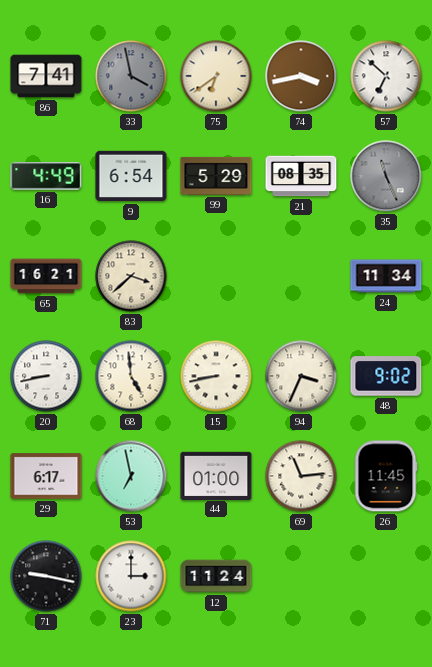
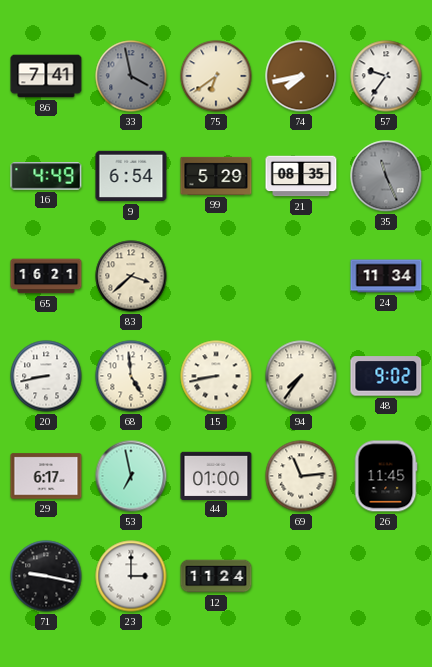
74: 3:43 -> 7:43 (301, 76)
57: 6:52 -> 9:36 (386, 76)
94: 3:34 -> 7:36 (301, 376)
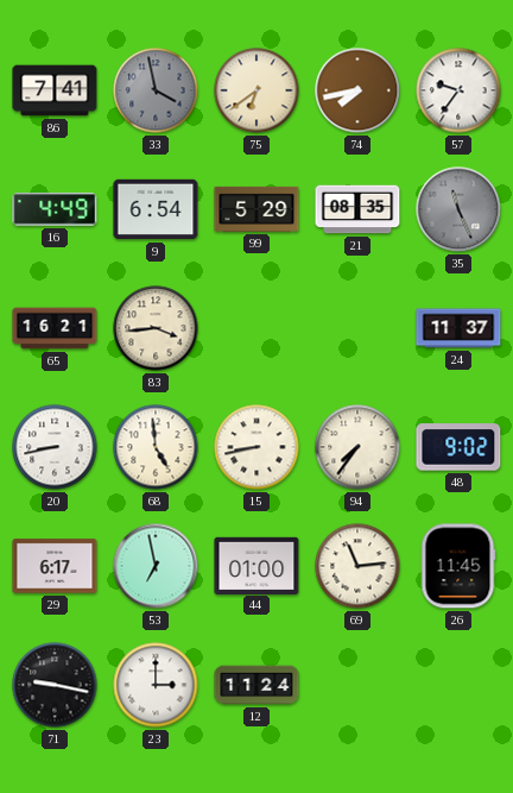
83: 3:38 -> 3:44 (156, 328)
24: 11:34 -> 11:37 (458, 328)
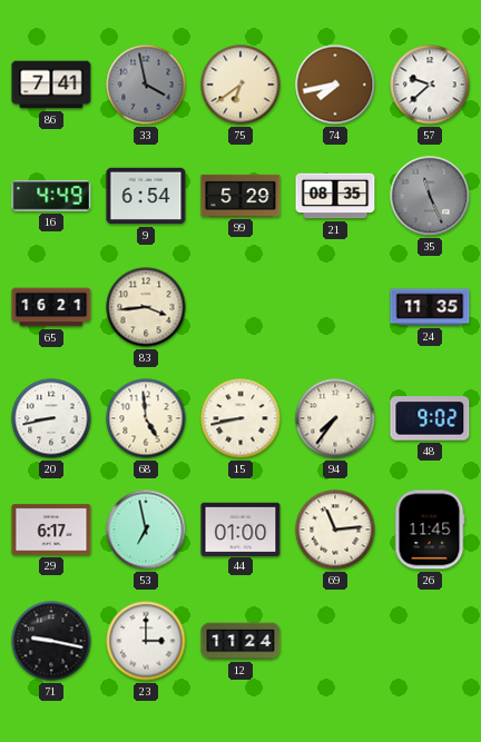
57: 9:36 -> 9:38 (430, 85)
24: 11:37 -> 11:35 (430, 307)
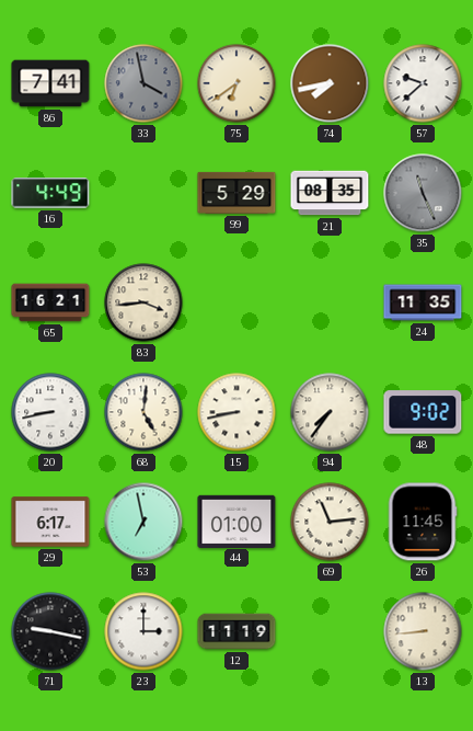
9: 6:54 -> none (146, 196)
68: 4:59 -> 5:01 (143, 412)
12: 11:24 -> 11:19 (236, 631)
13: none -> 8:44 (423, 631)
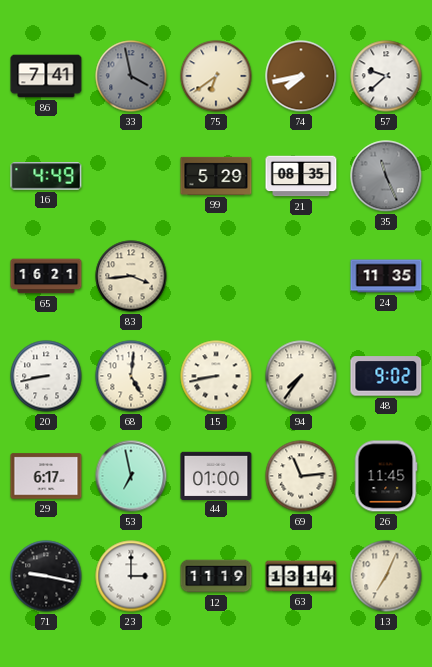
63: none -> 13:14 (301, 576)
13: 8:44 -> 7:04 (386, 576)
